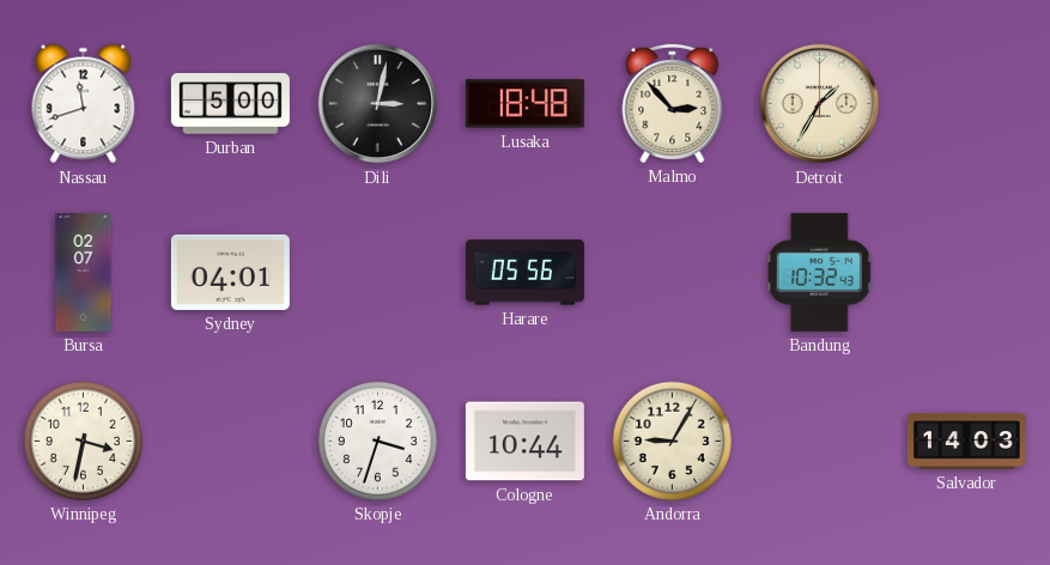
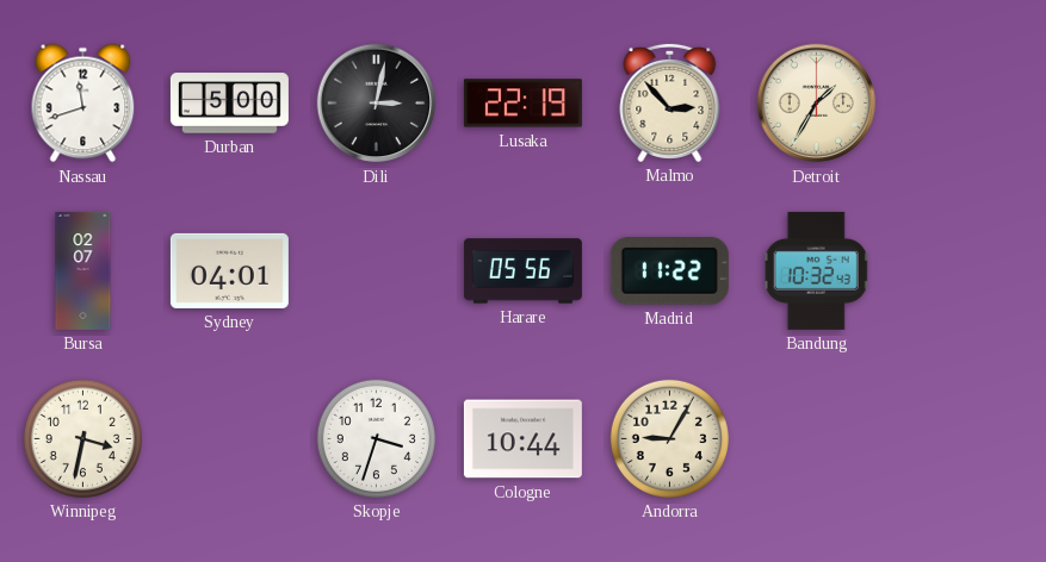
Lusaka: 18:48 -> 22:19 (522, 104)
Madrid: none -> 11:22 (669, 270)
Salvador: 14:03 -> none (966, 442)
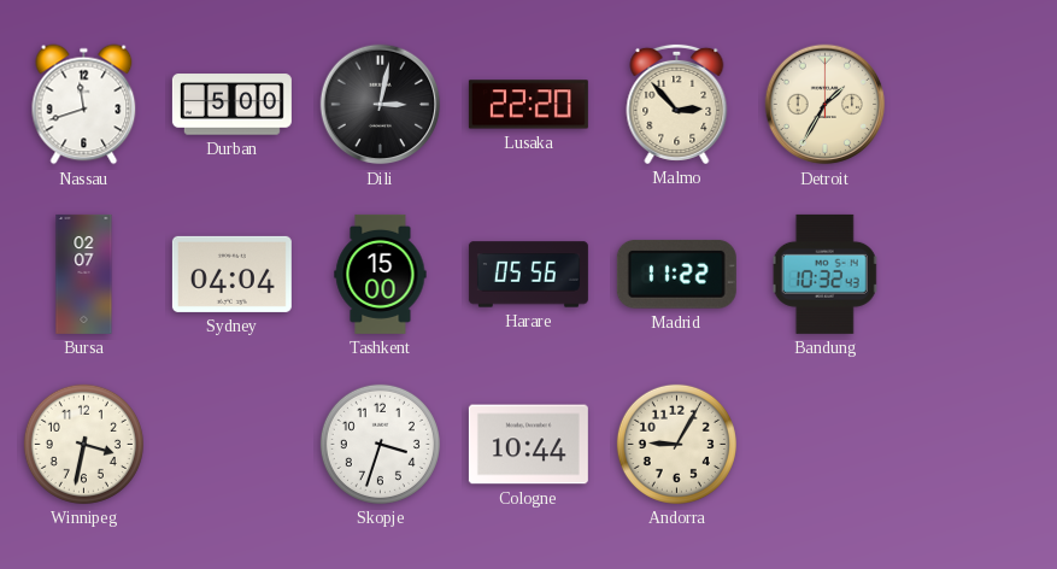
Lusaka: 22:19 -> 22:20 (528, 105)
Sydney: 04:01 -> 04:04 (231, 274)
Tashkent: none -> 15:00 (381, 274)
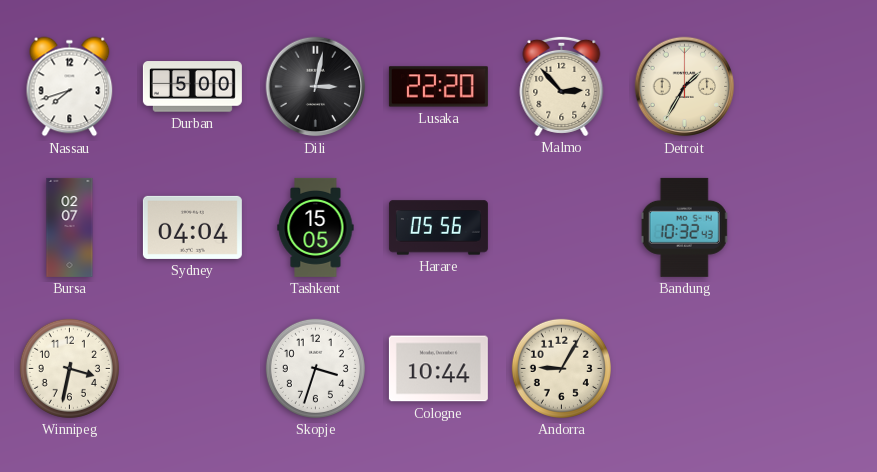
Nassau: 11:42 -> 7:42 (70, 87)
Tashkent: 15:00 -> 15:05 (316, 227)
Madrid: 11:22 -> none (676, 274)
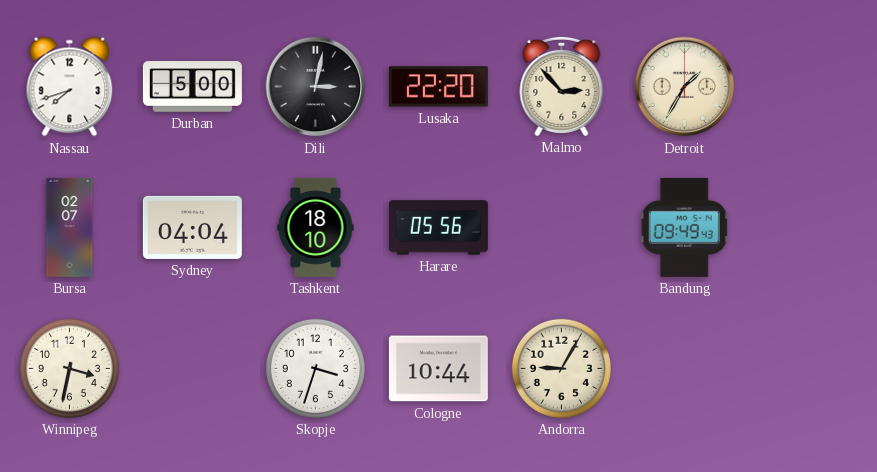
Tashkent: 15:05 -> 18:10 (316, 227)
Bandung: 10:32 -> 09:49 (685, 227)
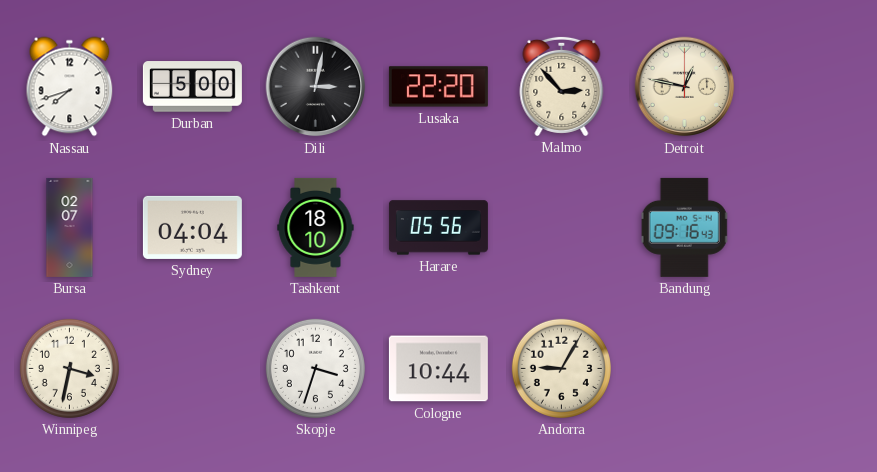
Detroit: 1:35 -> 12:47 (685, 87)
Bandung: 09:49 -> 09:16 (685, 227)
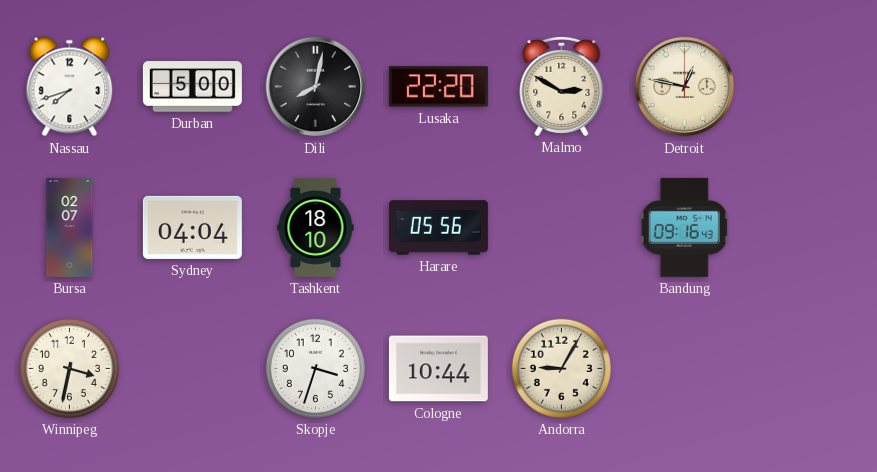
Dili: 3:02 -> 8:02 (316, 87)
Malmo: 2:53 -> 2:50 (562, 86)
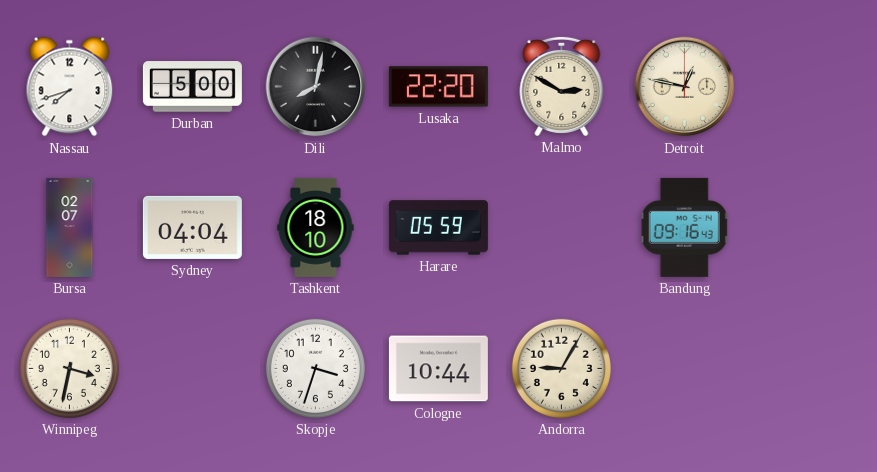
Harare: 05:56 -> 05:59 (438, 228)
